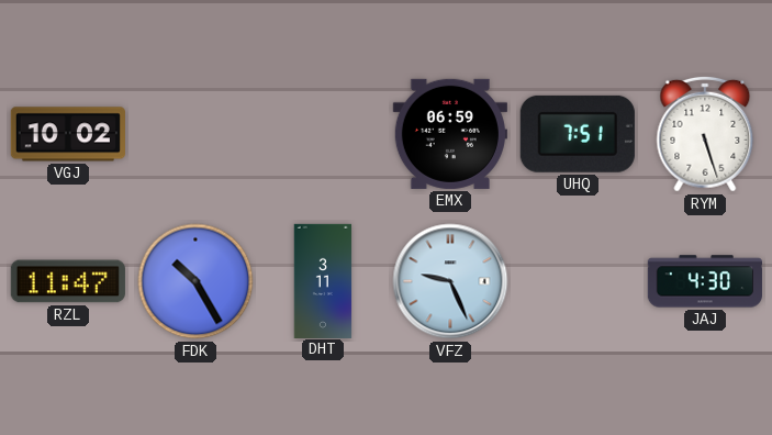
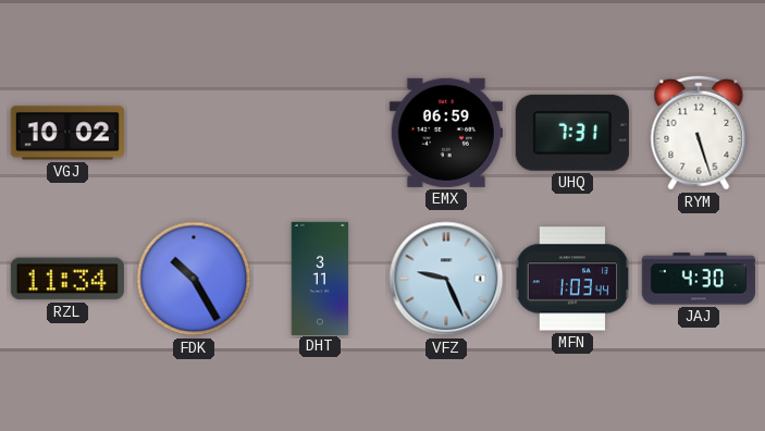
UHQ: 7:51 -> 7:31 (572, 133)
RZL: 11:47 -> 11:34 (67, 279)
MFN: none -> 1:03 (572, 279)
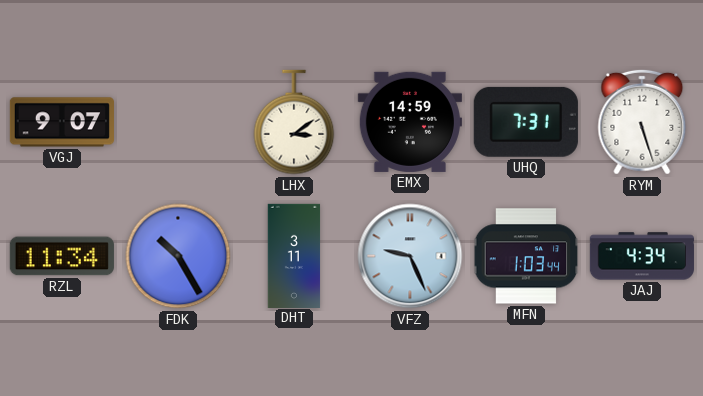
VGJ: 10:02 -> 9:07 (62, 122)
LHX: none -> 3:09 (294, 122)
EMX: 06:59 -> 14:59 (410, 122)
JAJ: 4:30 -> 4:34 (642, 256)
